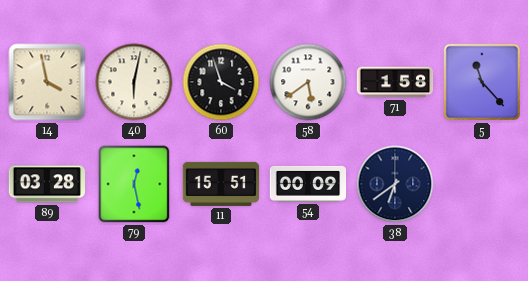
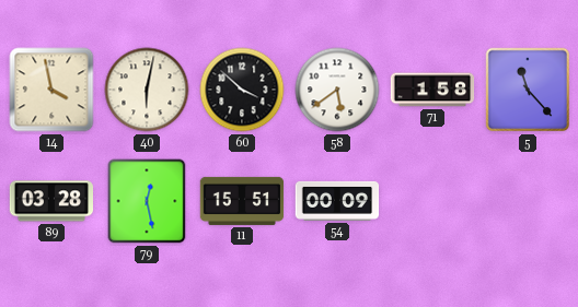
60: 3:57 -> 3:52 (242, 90)
38: 6:39 -> none (395, 184)
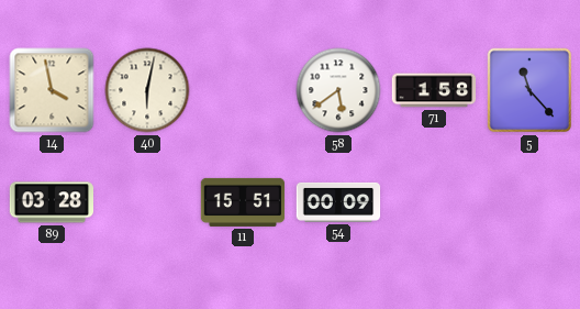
60: 3:52 -> none (242, 90)
79: 12:28 -> none (147, 201)
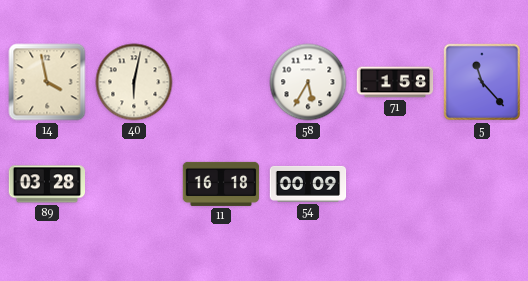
58: 5:39 -> 5:35 (308, 82)
11: 15:51 -> 16:18 (221, 184)
